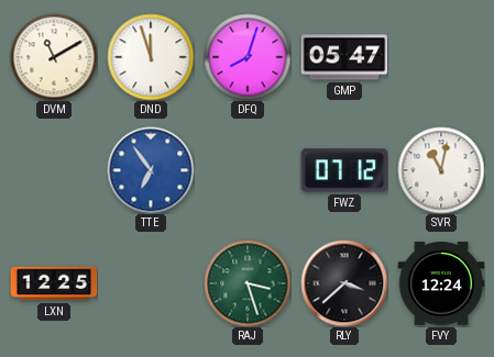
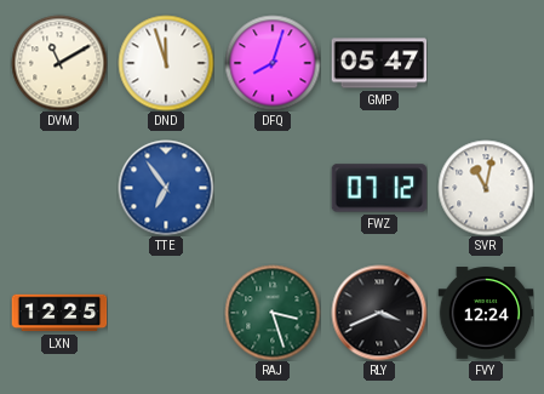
RLY: 3:38 -> 3:41 (379, 313)
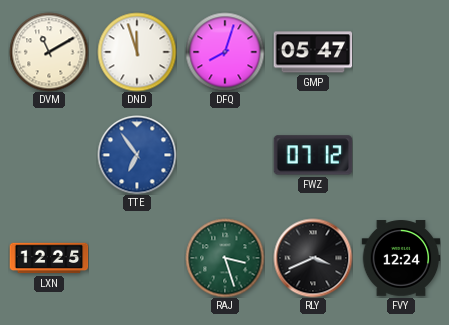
SVR: 11:02 -> none (486, 188)
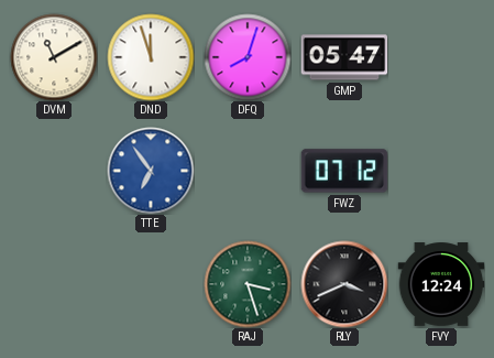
LXN: 12:25 -> none (49, 258)
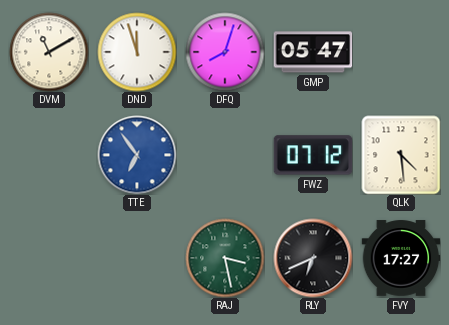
QLK: none -> 4:29 (401, 155)
RAJ: 3:27 -> 3:28 (225, 258)
RLY: 3:41 -> 6:41 (313, 258)
FVY: 12:24 -> 17:27 (401, 258)
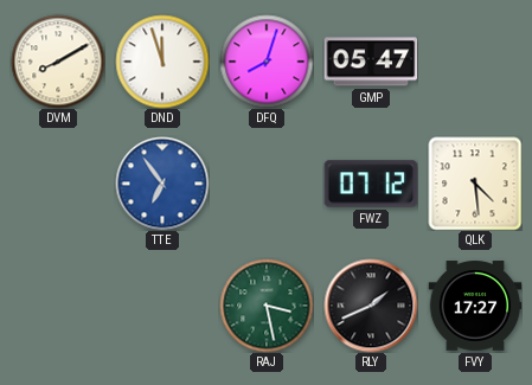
DVM: 11:10 -> 8:10 (58, 62)
RLY: 6:41 -> 1:41 (371, 306)
